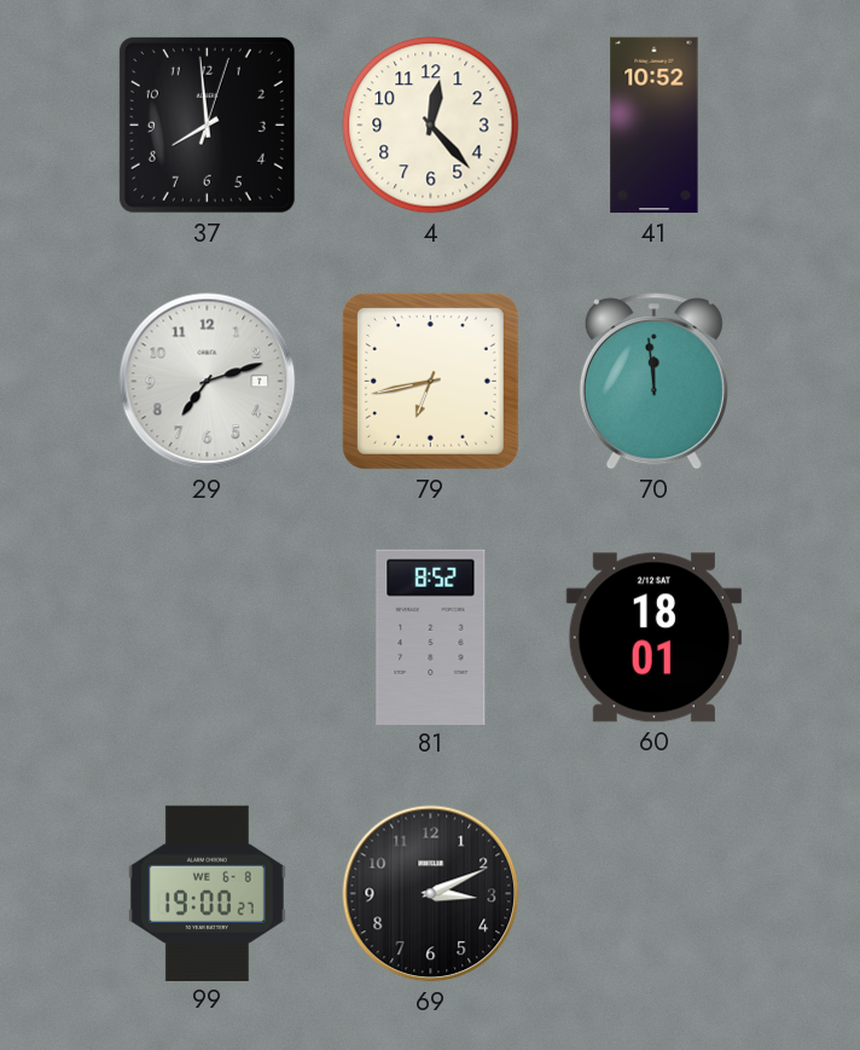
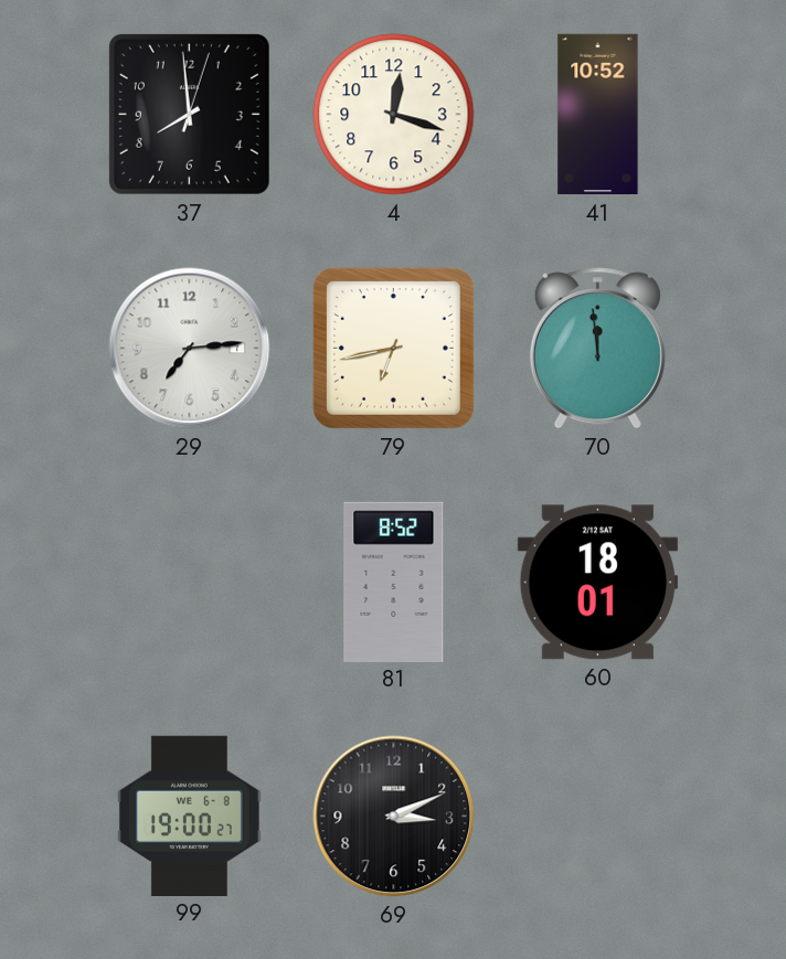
4: 12:23 -> 12:18 (394, 115)
29: 7:12 -> 7:14 (190, 349)
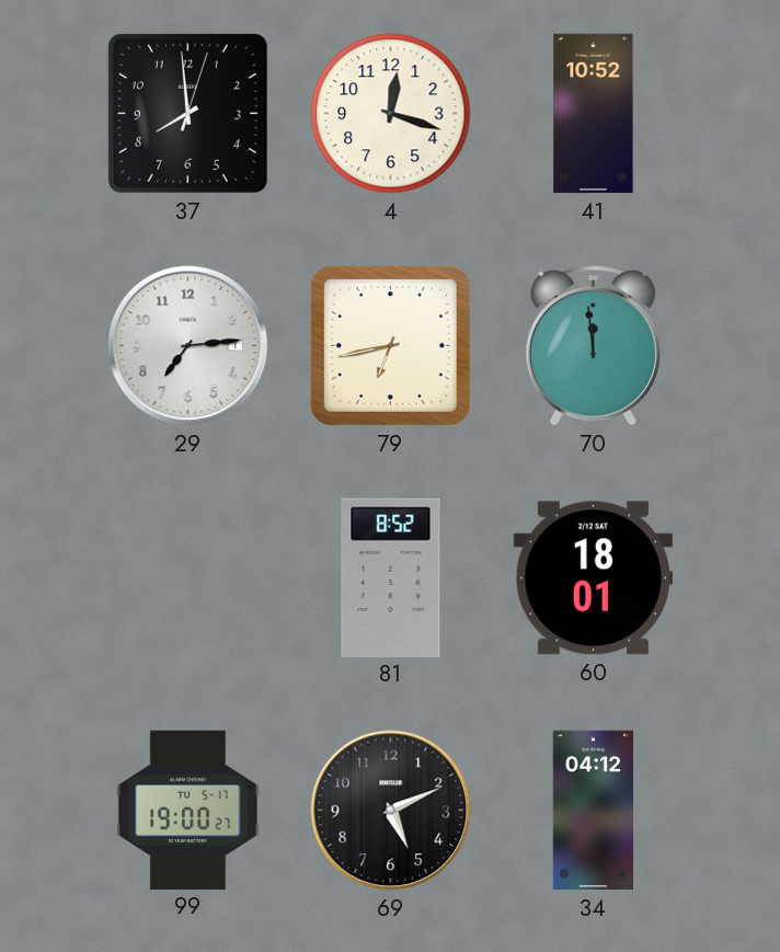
99 date: WE 6-8 -> TU 5-17 (187, 810)
69: 3:11 -> 5:11 (391, 811)
34: none -> 04:12 (593, 811)
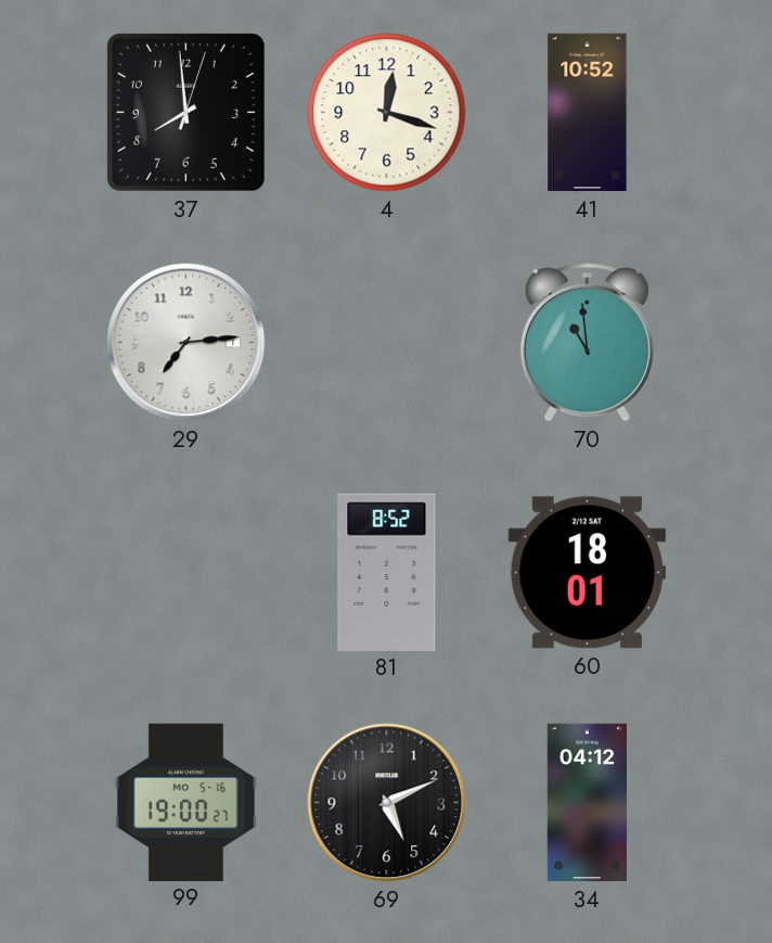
79: 6:43 -> none (390, 345)
70: 11:59 -> 10:59 (587, 343)
99 date: TU 5-17 -> MO 5-16 (185, 802)
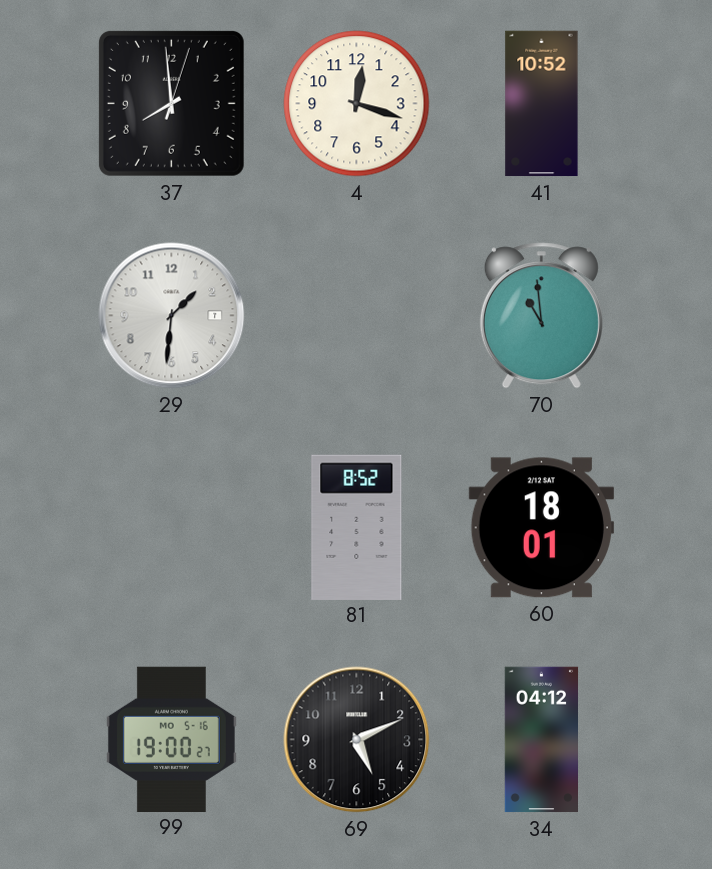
29: 7:14 -> 1:31 (172, 316)
